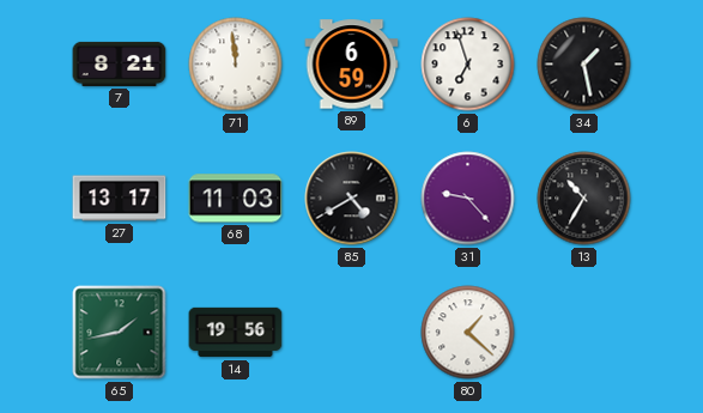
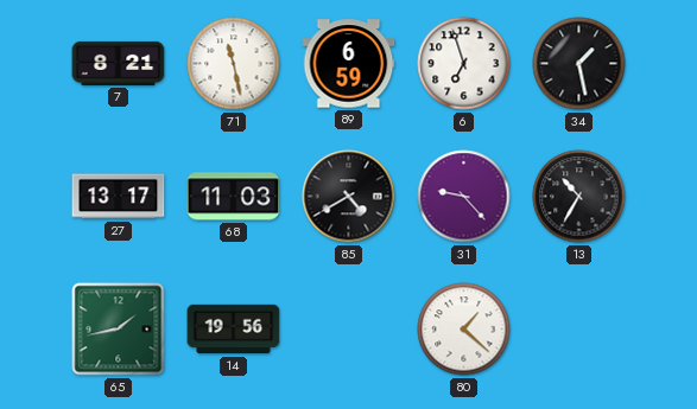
71: 11:59 -> 11:28 (234, 64)
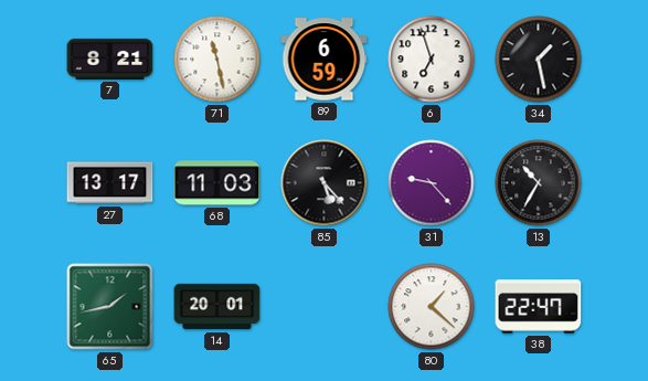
85: 4:40 -> 5:23 (325, 183)
14: 19:56 -> 20:01 (217, 307)
38: none -> 22:47 (539, 307)
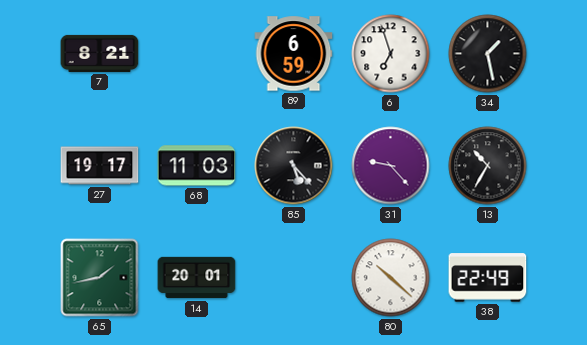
71: 11:28 -> none (217, 60)
27: 13:17 -> 19:17 (100, 166)
80: 1:22 -> 10:22 (391, 278)
38: 22:47 -> 22:49 (488, 278)
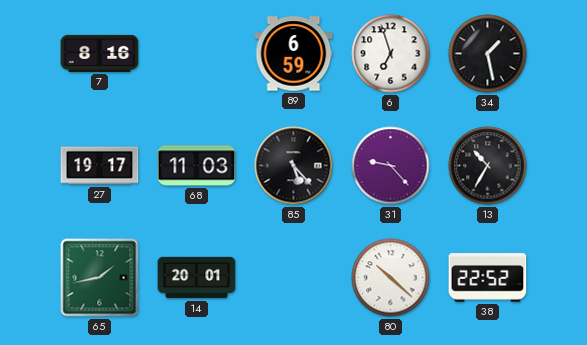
7: 8:21 -> 8:16 (100, 53)
38: 22:49 -> 22:52 (488, 278)
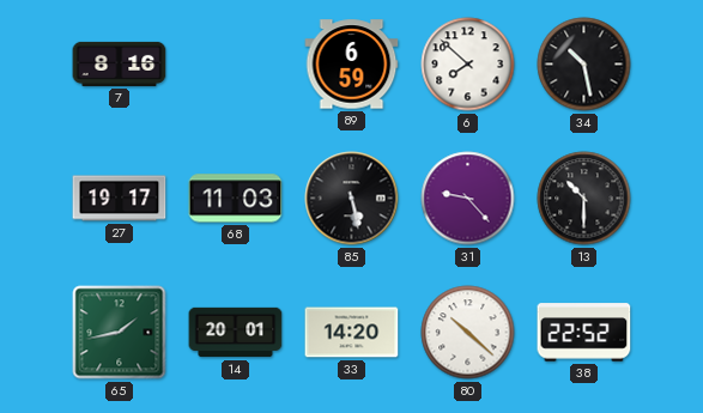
6: 6:57 -> 7:52 (468, 65)
34: 1:28 -> 10:28 (584, 65)
85: 5:23 -> 5:28 (352, 199)
13: 10:35 -> 10:30 (584, 199)
33: none -> 14:20 (352, 333)
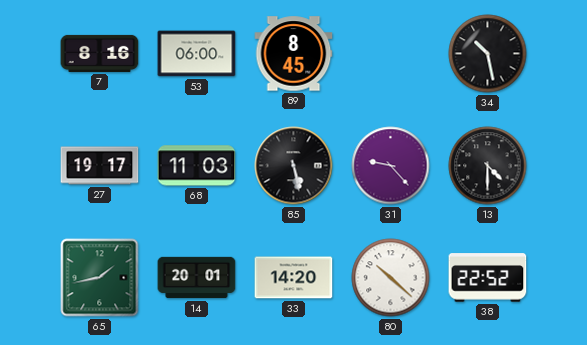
53: none -> 06:00 (197, 54)
89: 6:59 -> 8:45 (294, 54)
6: 7:52 -> none (468, 65)
13: 10:30 -> 4:30 (488, 166)
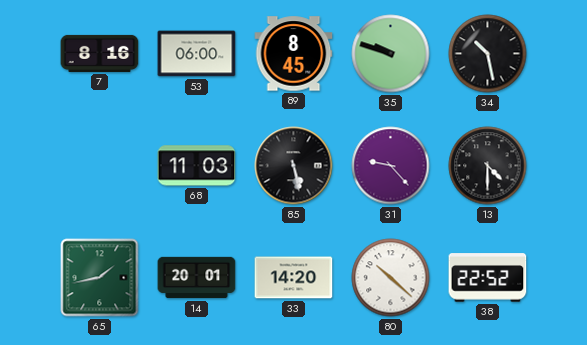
35: none -> 9:48 (391, 54)
27: 19:17 -> none (100, 166)
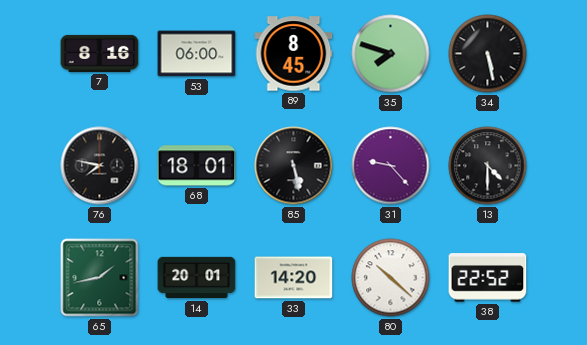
35: 9:48 -> 7:48 (391, 54)
34: 10:28 -> 5:28 (488, 54)
76: none -> 7:47 (100, 166)
68: 11:03 -> 18:01 (197, 166)
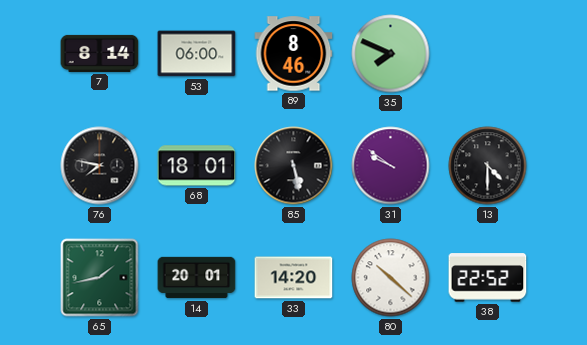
7: 8:16 -> 8:14 (100, 53)
89: 8:45 -> 8:46 (294, 54)
35: 7:48 -> 7:49 (391, 54)
34: 5:28 -> none (488, 54)
31: 9:23 -> 9:51 (391, 166)
